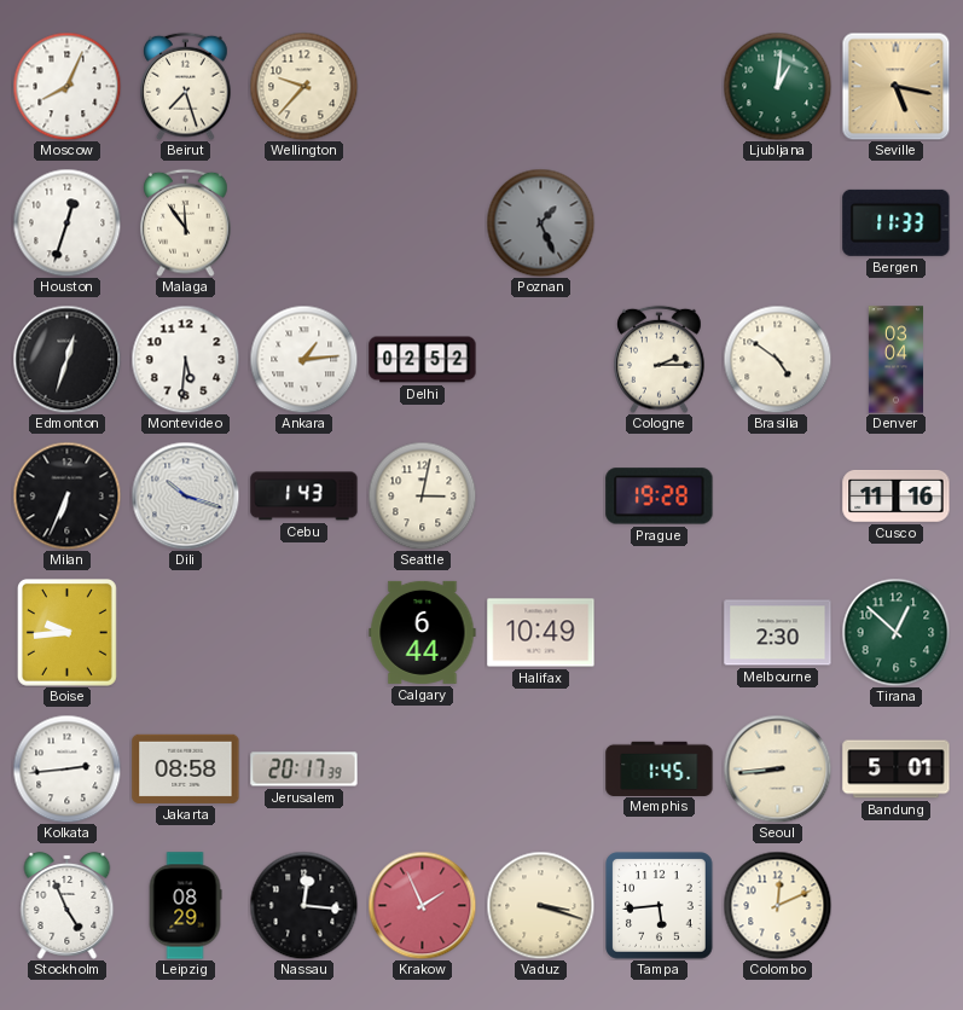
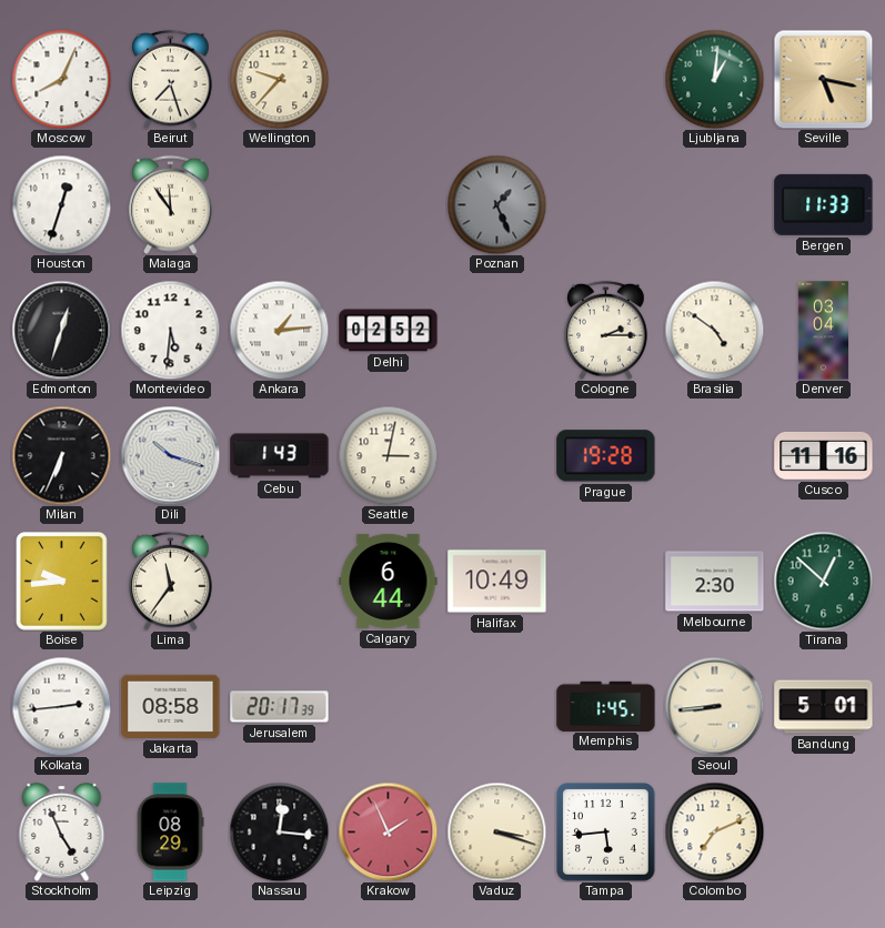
Lima: none -> 11:36 (171, 581)
Colombo: 12:11 -> 7:11 (714, 831)
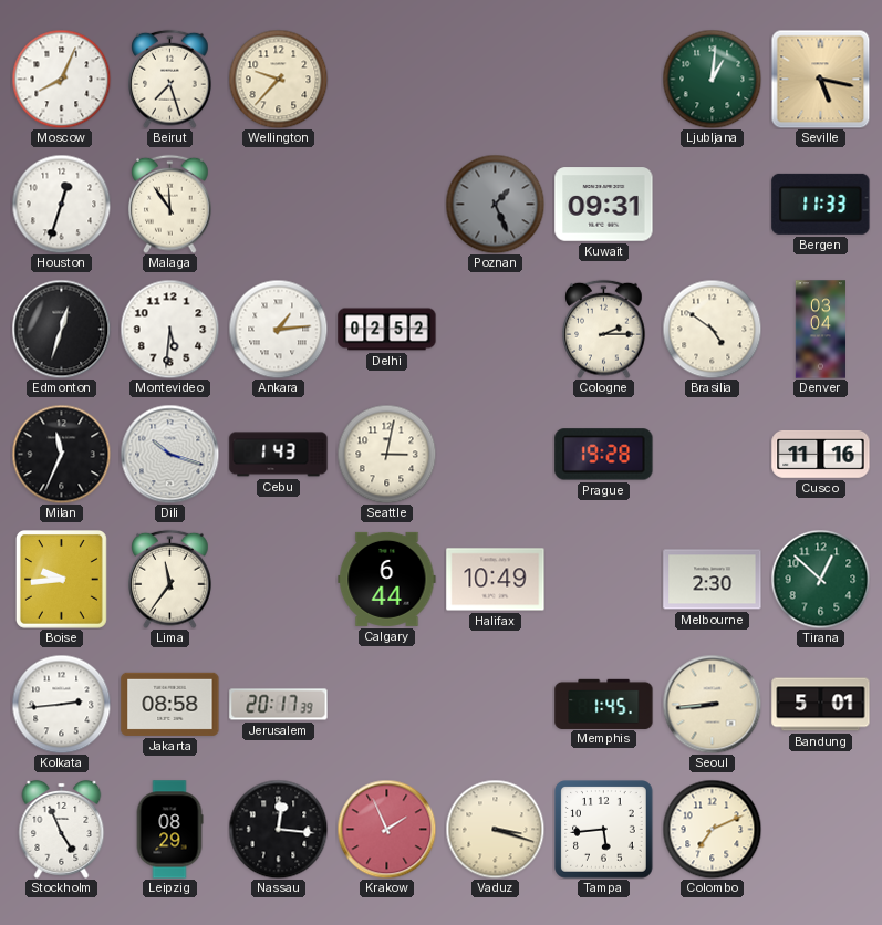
Kuwait: none -> 09:31 (604, 205)
Milan: 6:34 -> 11:34 (61, 454)
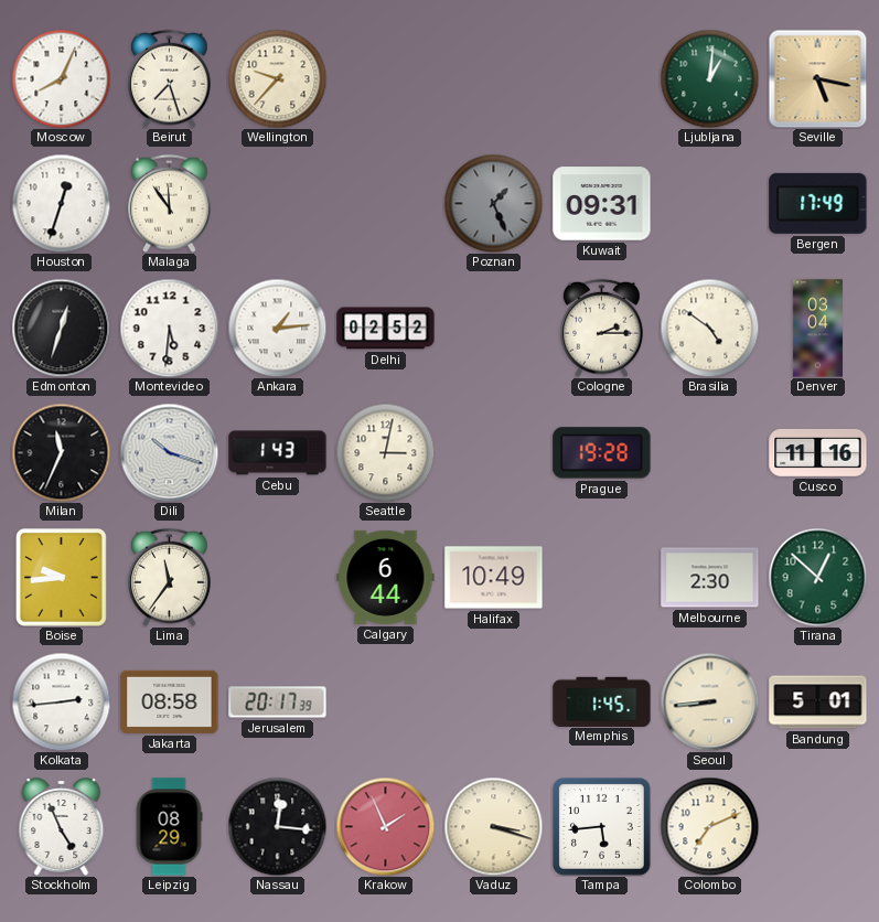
Bergen: 11:33 -> 17:49 (818, 203)
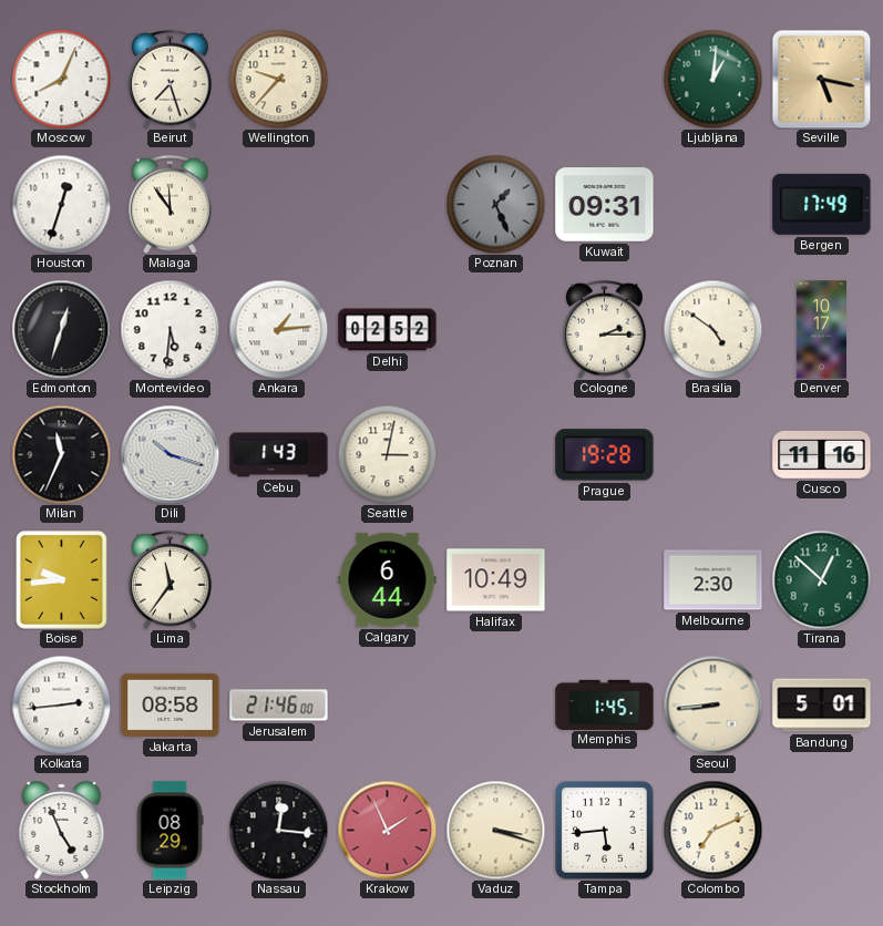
Denver: 03:04 -> 10:17 (821, 330)
Jerusalem: 20:17 -> 21:46 (279, 706)
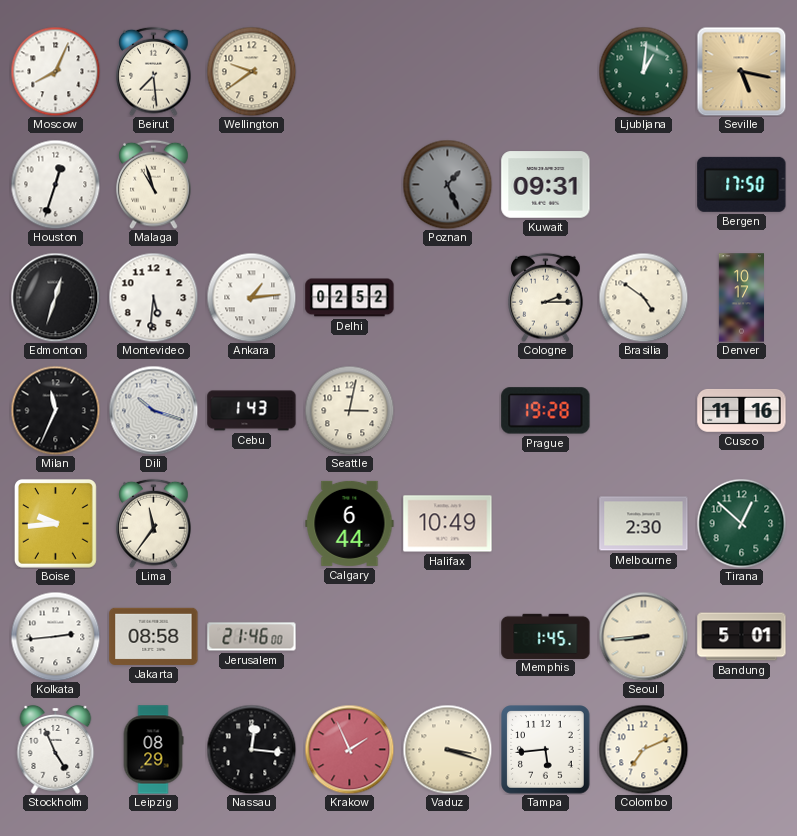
Beirut: 7:27 -> 7:29 (154, 71)
Wellington: 9:37 -> 9:39 (251, 71)
Malaga: 11:54 -> 10:57 (154, 184)
Bergen: 17:49 -> 17:50 (742, 184)
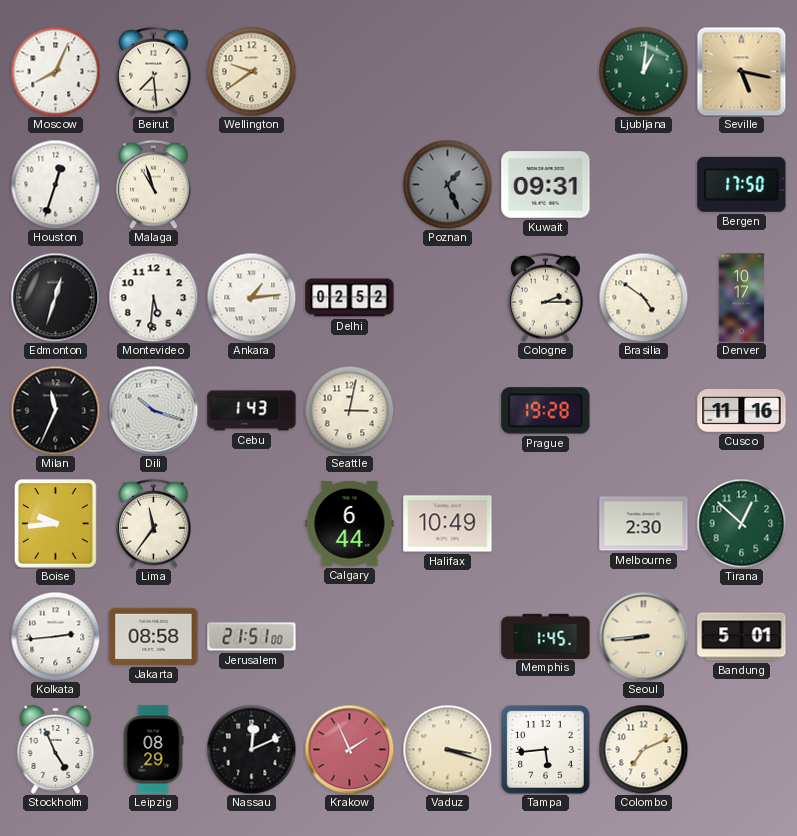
Jerusalem: 21:46 -> 21:51 (252, 637)
Nassau: 12:16 -> 12:11 (251, 749)
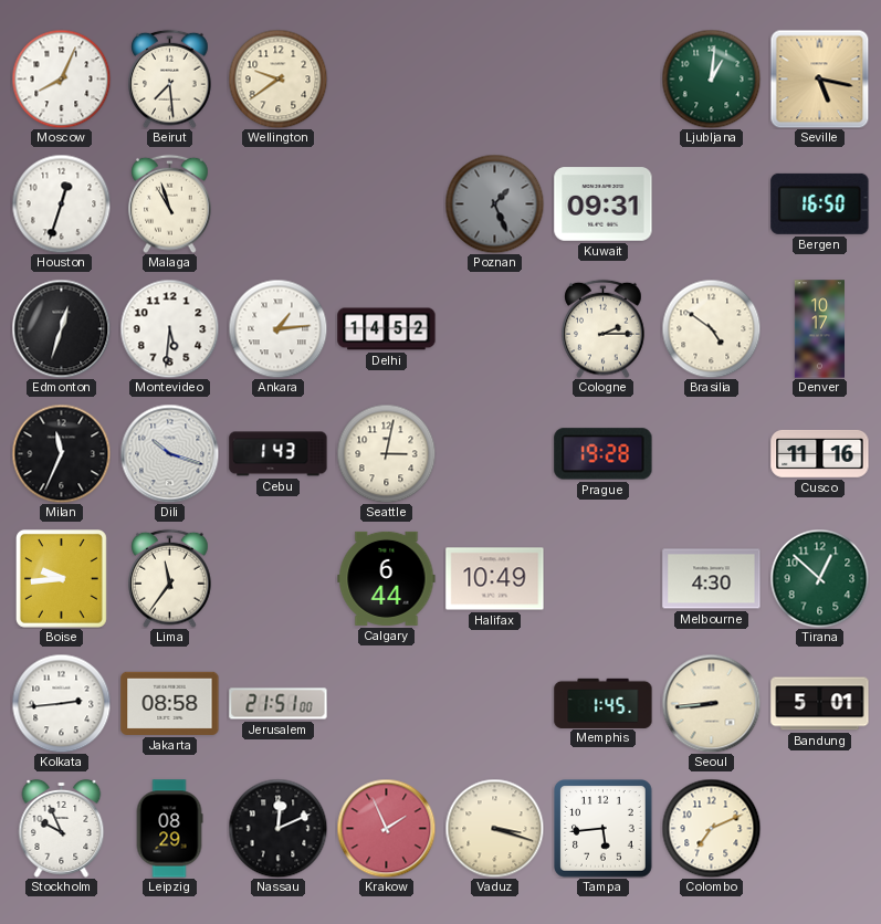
Bergen: 17:50 -> 16:50 (820, 203)
Delhi: 02:52 -> 14:52 (387, 329)
Melbourne: 2:30 -> 4:30 (712, 579)
Stockholm: 4:56 -> 9:56 (62, 828)
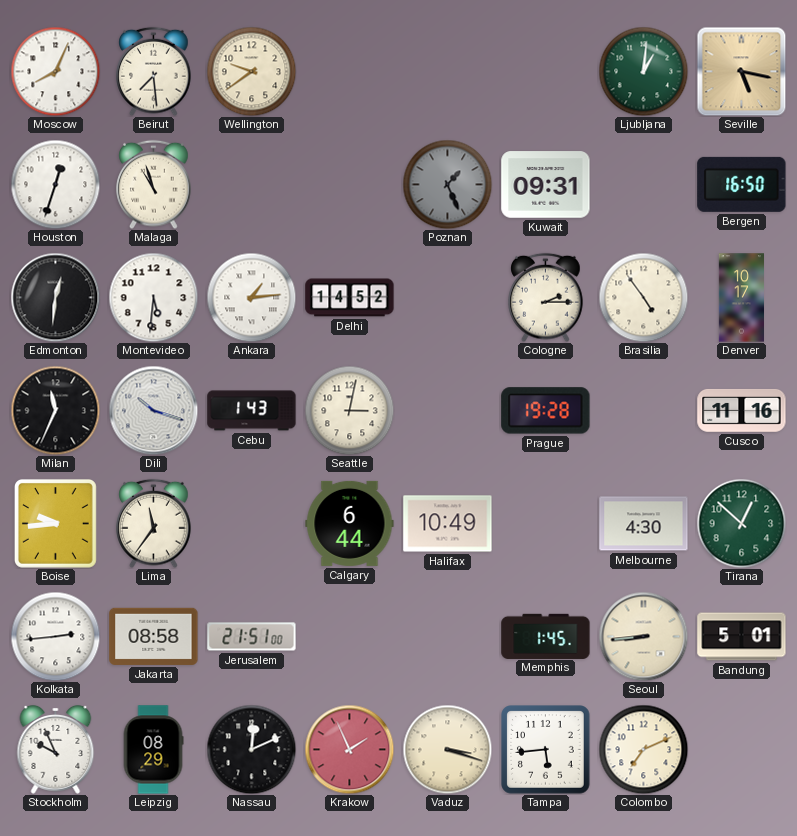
Edmonton: 12:33 -> 12:31 (55, 297)
Brasilia: 4:51 -> 4:54 (643, 297)
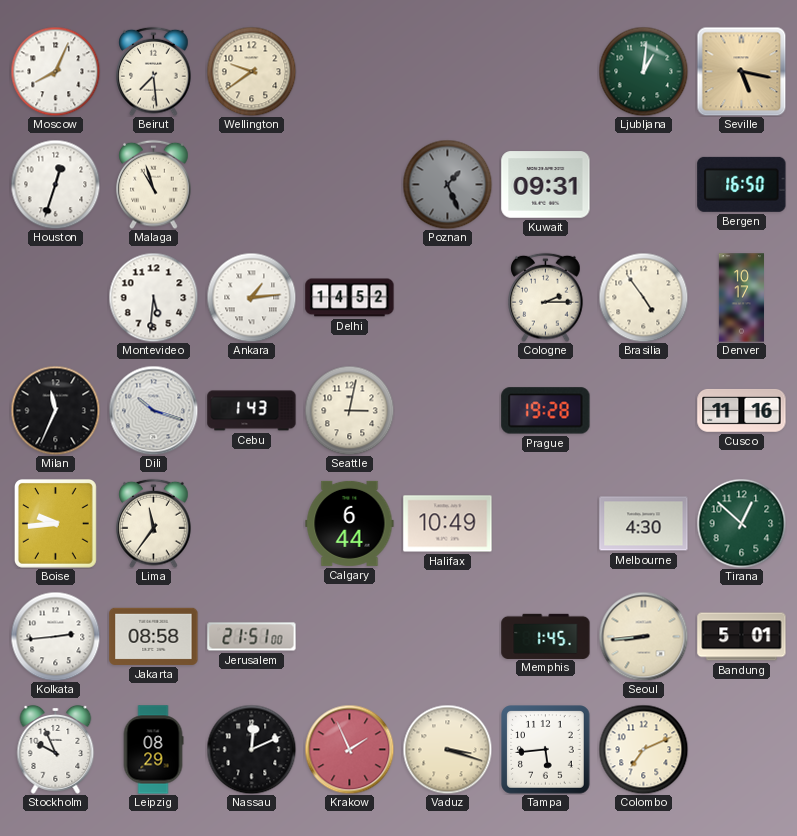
Edmonton: 12:31 -> none (55, 297)
